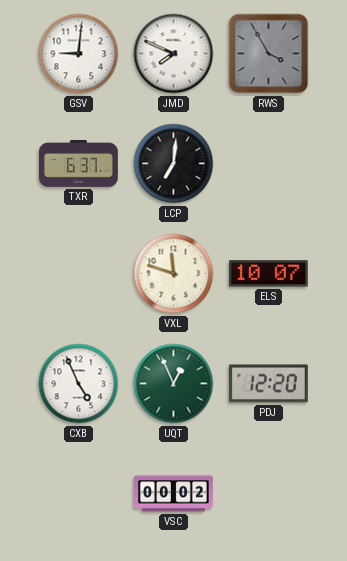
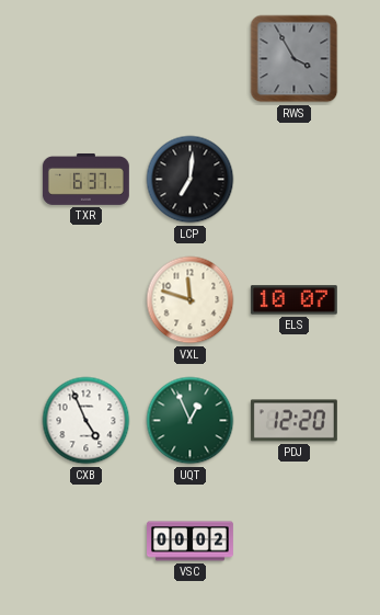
GSV: 9:01 -> none (79, 54)
JMD: 7:49 -> none (174, 54)
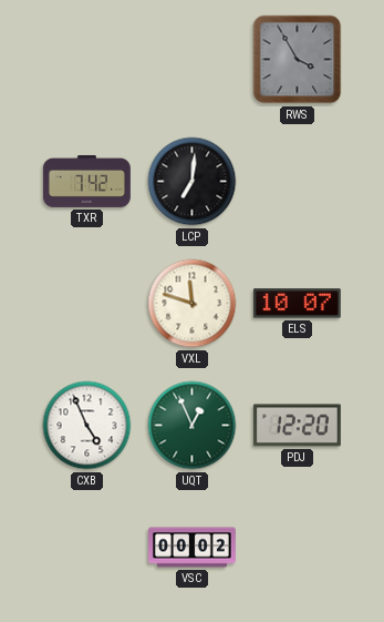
TXR: 6:37 -> 7:42 (86, 181)
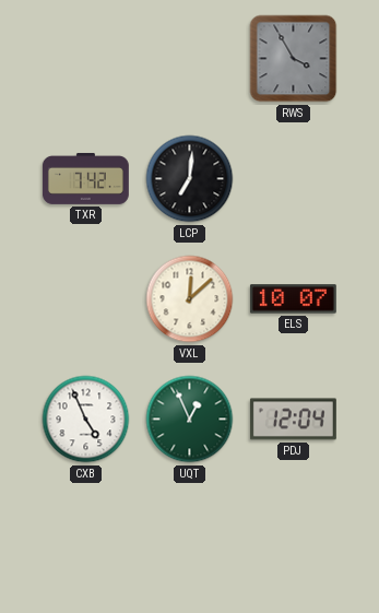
VXL: 11:48 -> 12:08 (190, 299)
PDJ: 12:20 -> 12:04 (293, 420)
VSC: 00:02 -> none (193, 548)
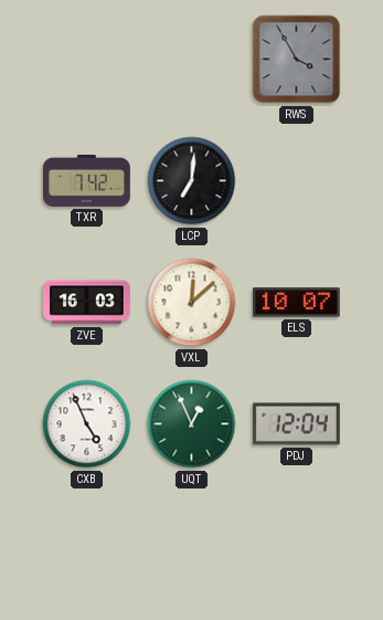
ZVE: none -> 16:03 (86, 303)
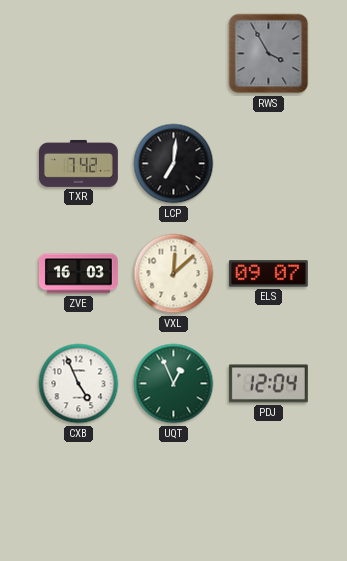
ELS: 10:07 -> 09:07 (268, 274)
